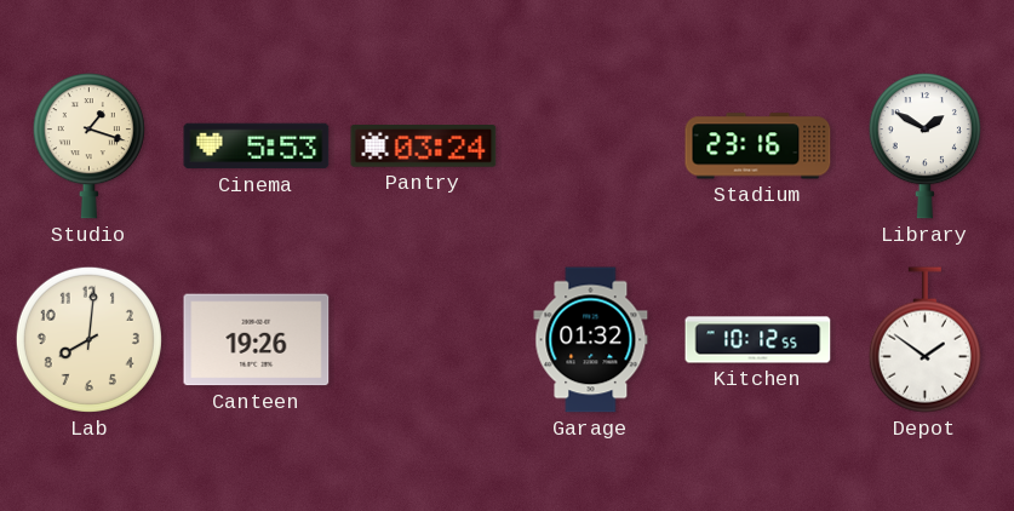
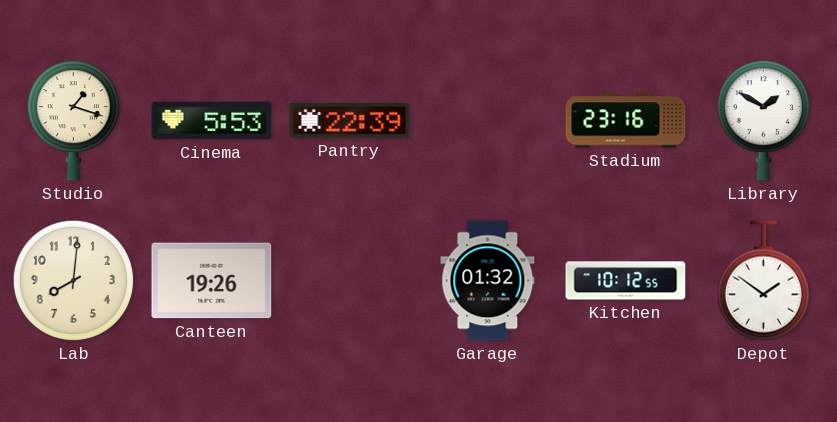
Pantry: 03:24 -> 22:39 (350, 121)
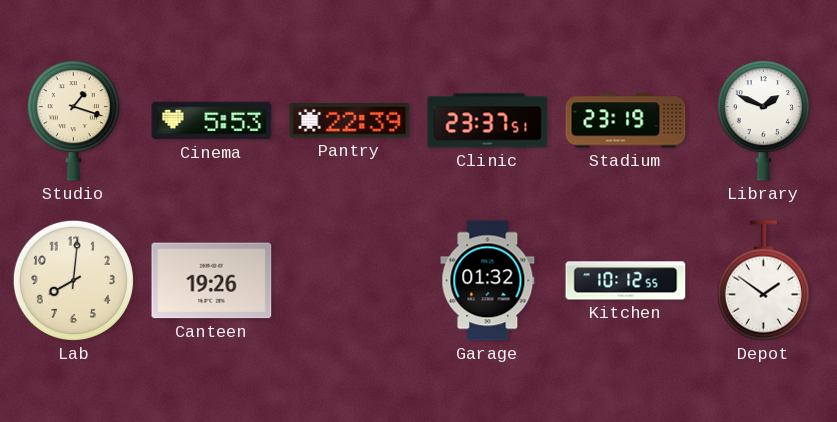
Clinic: none -> 23:37 (488, 121)
Stadium: 23:16 -> 23:19 (626, 121)
Library: 1:50 -> 1:49 (763, 121)
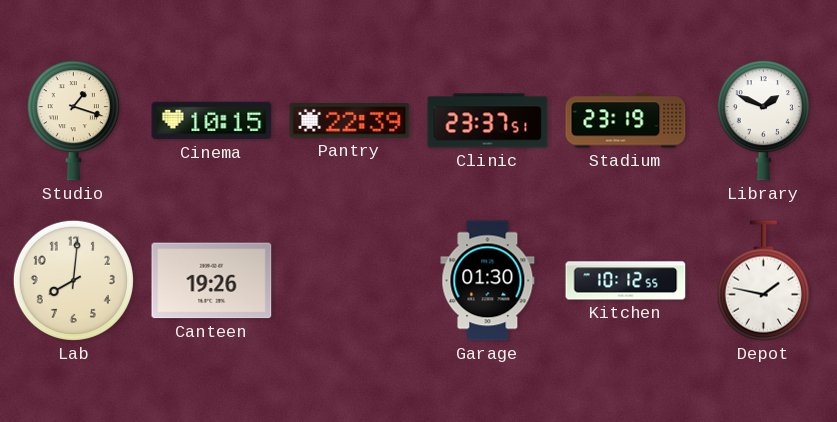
Cinema: 5:53 -> 10:15 (212, 121)
Garage: 01:32 -> 01:30 (488, 281)
Depot: 1:51 -> 1:47 (763, 281)
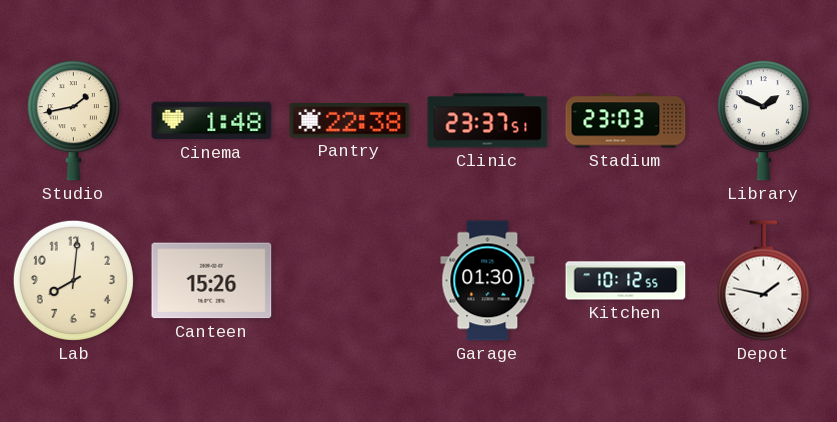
Studio: 1:18 -> 1:43 (73, 121)
Cinema: 10:15 -> 1:48 (212, 121)
Pantry: 22:39 -> 22:38 (350, 121)
Stadium: 23:19 -> 23:03 (626, 121)
Canteen: 19:26 -> 15:26 (212, 281)
